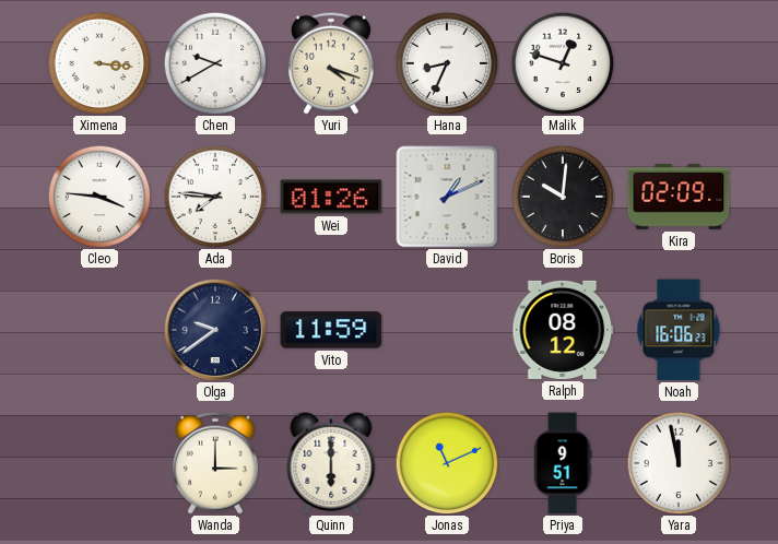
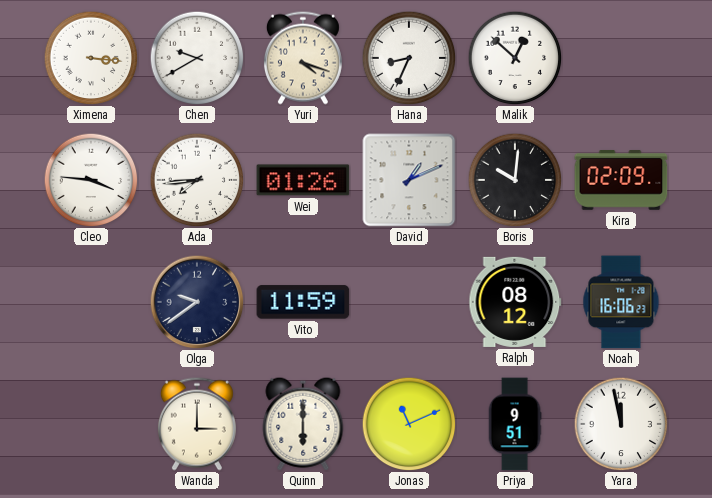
Malik: 12:48 -> 12:52 (515, 58)
Ada: 7:46 -> 7:44 (197, 180)
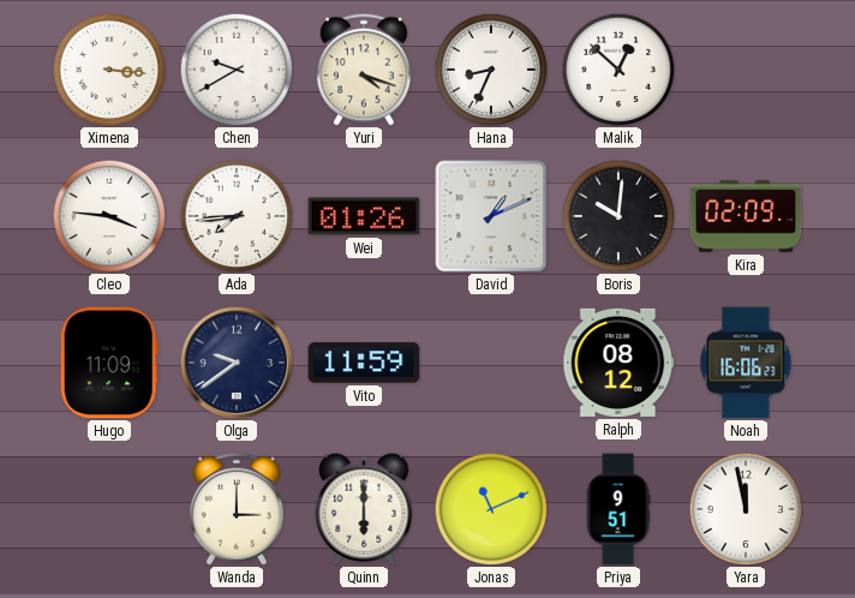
Hugo: none -> 11:09 (109, 363)
